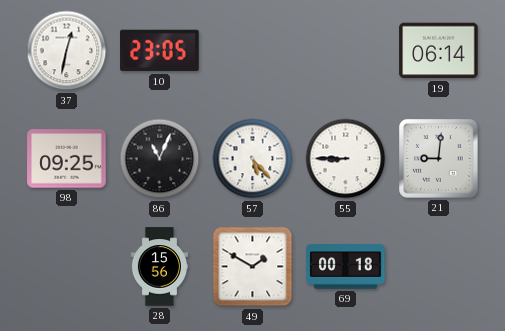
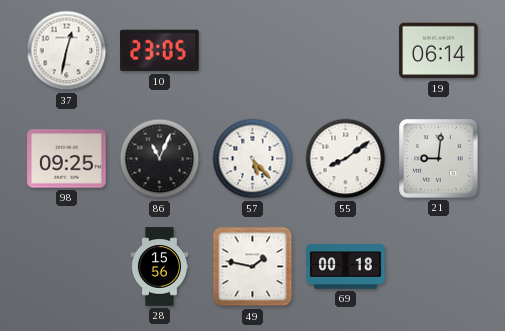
55: 8:45 -> 8:09 (346, 159)
49: 1:50 -> 1:47 (253, 267)
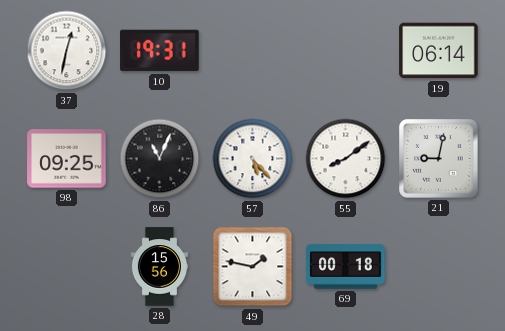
10: 23:05 -> 19:31 (160, 51)
21: 9:01 -> 9:02 (439, 159)
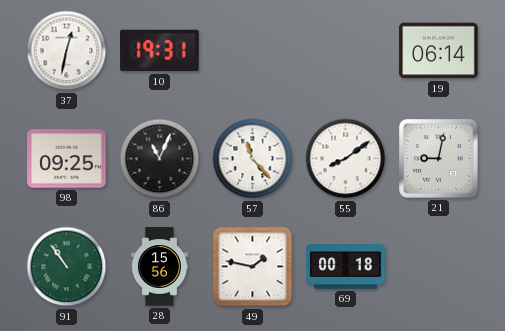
57: 5:23 -> 11:23 (253, 159)
91: none -> 10:54 (67, 267)
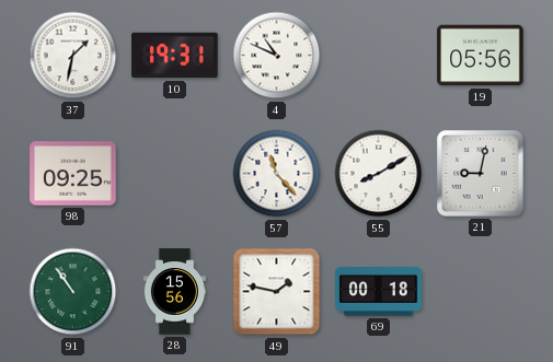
37: 12:32 -> 1:32 (73, 56)
4: none -> 10:49 (277, 56)
19: 06:14 -> 05:56 (481, 56)
86: 11:04 -> none (160, 159)
55: 8:09 -> 8:10 (379, 174)
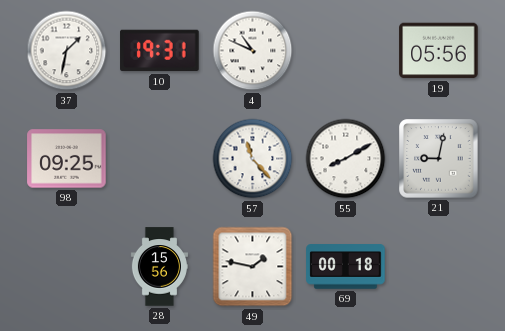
91: 10:54 -> none (73, 292)
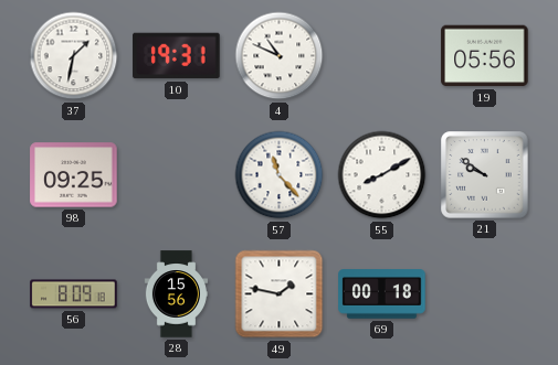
21: 9:02 -> 9:51 (485, 175)
56: none -> 8:09 (74, 294)
